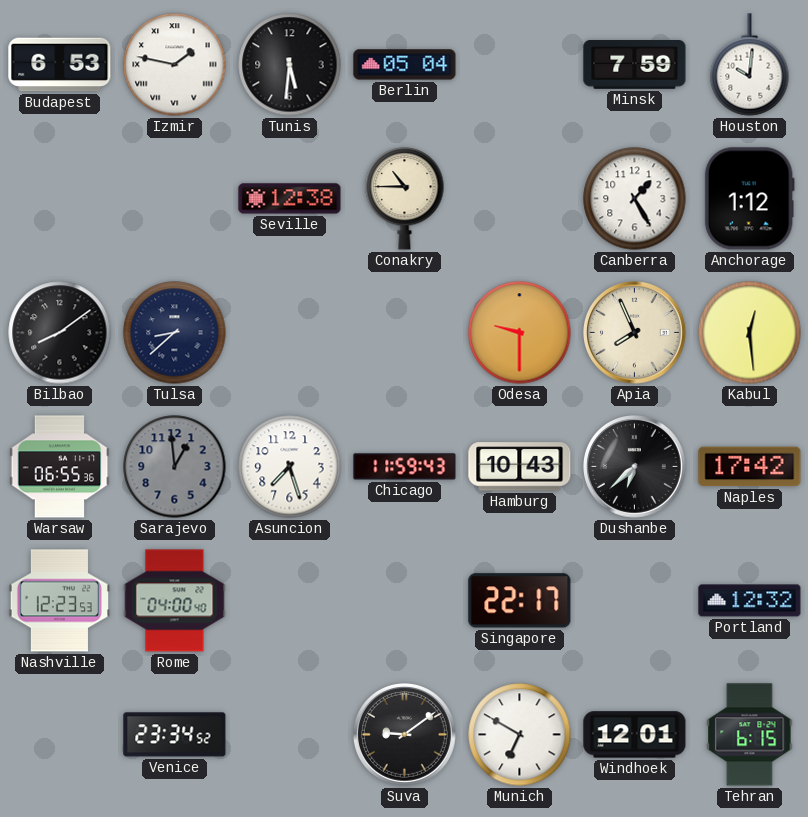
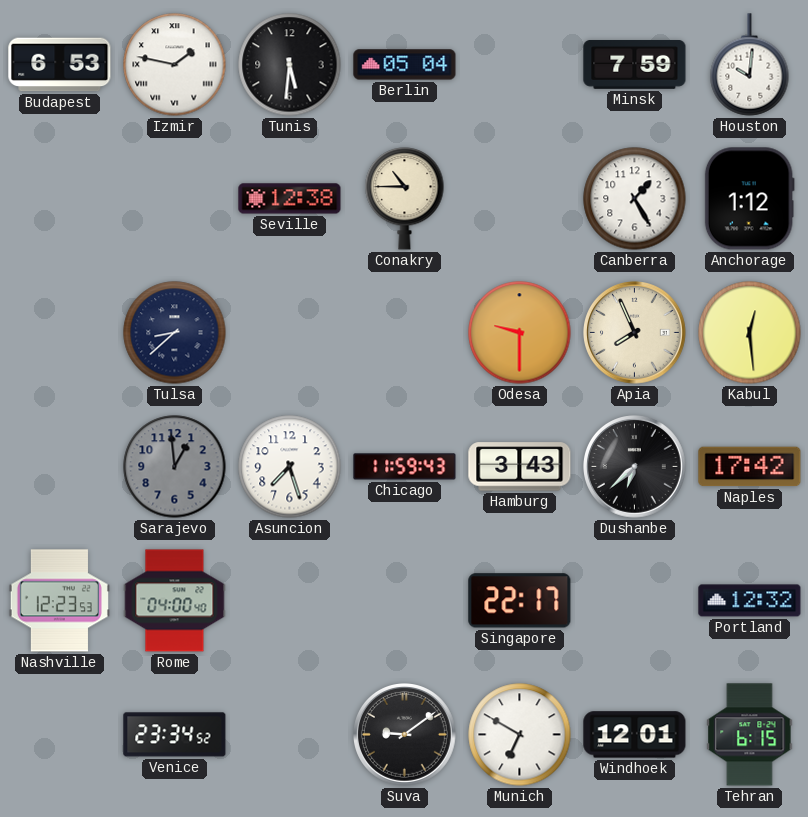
Bilbao: 8:09 -> none (60, 333)
Warsaw: 06:55 -> none (60, 467)
Hamburg: 10:43 -> 3:43 (520, 467)
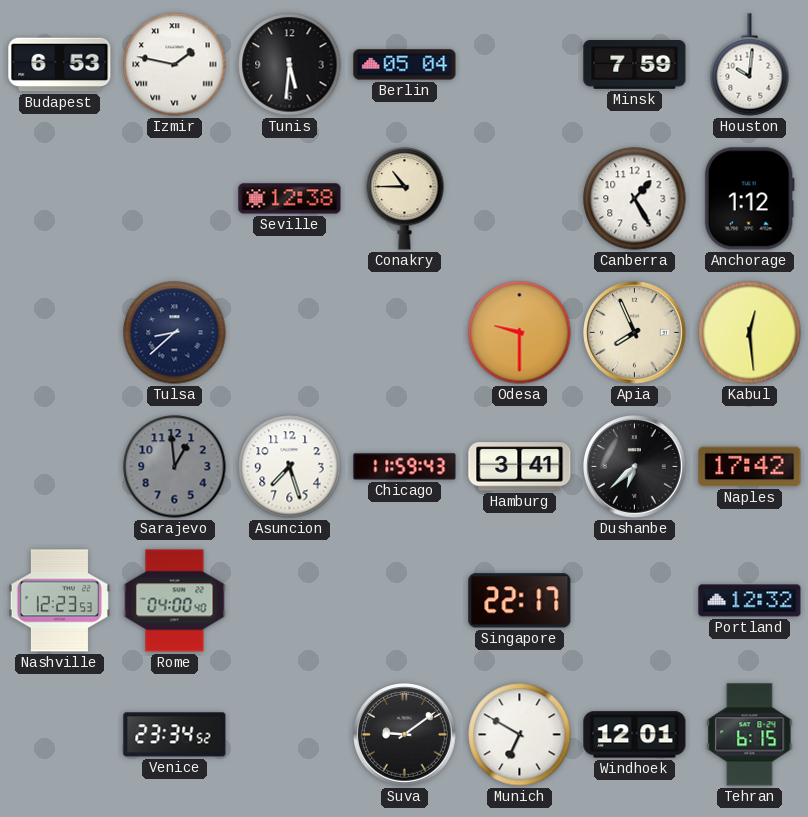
Hamburg: 3:43 -> 3:41 (520, 467)
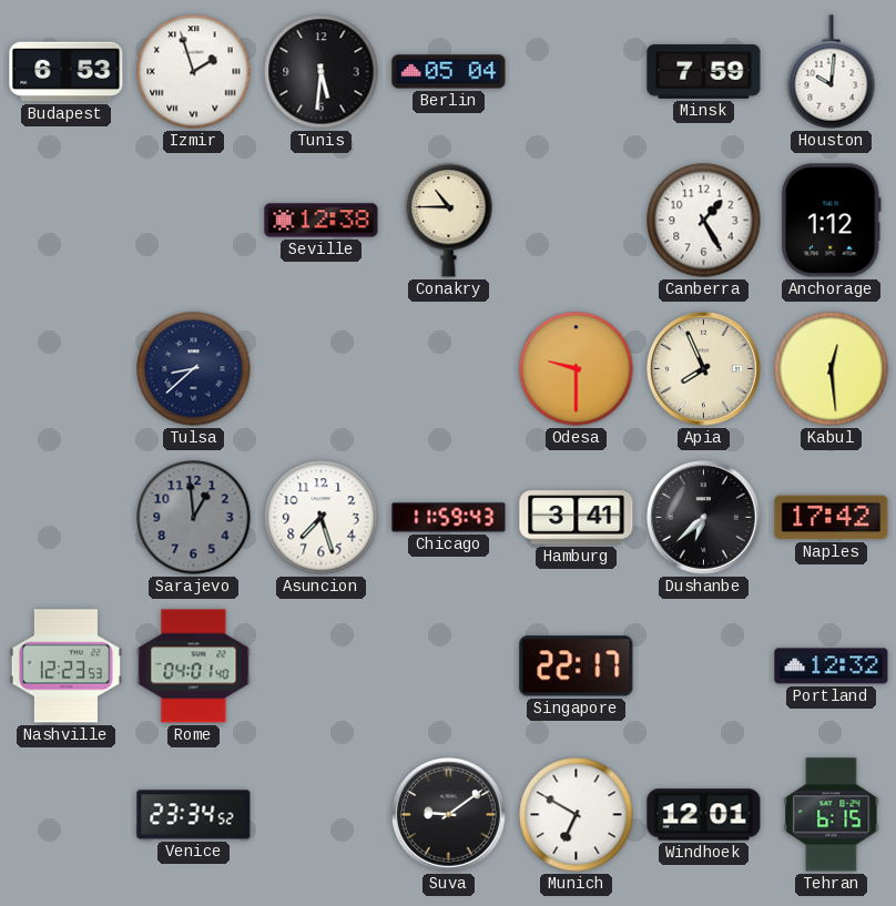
Izmir: 1:47 -> 1:57 (194, 72)
Rome: 04:00 -> 04:01 (194, 666)
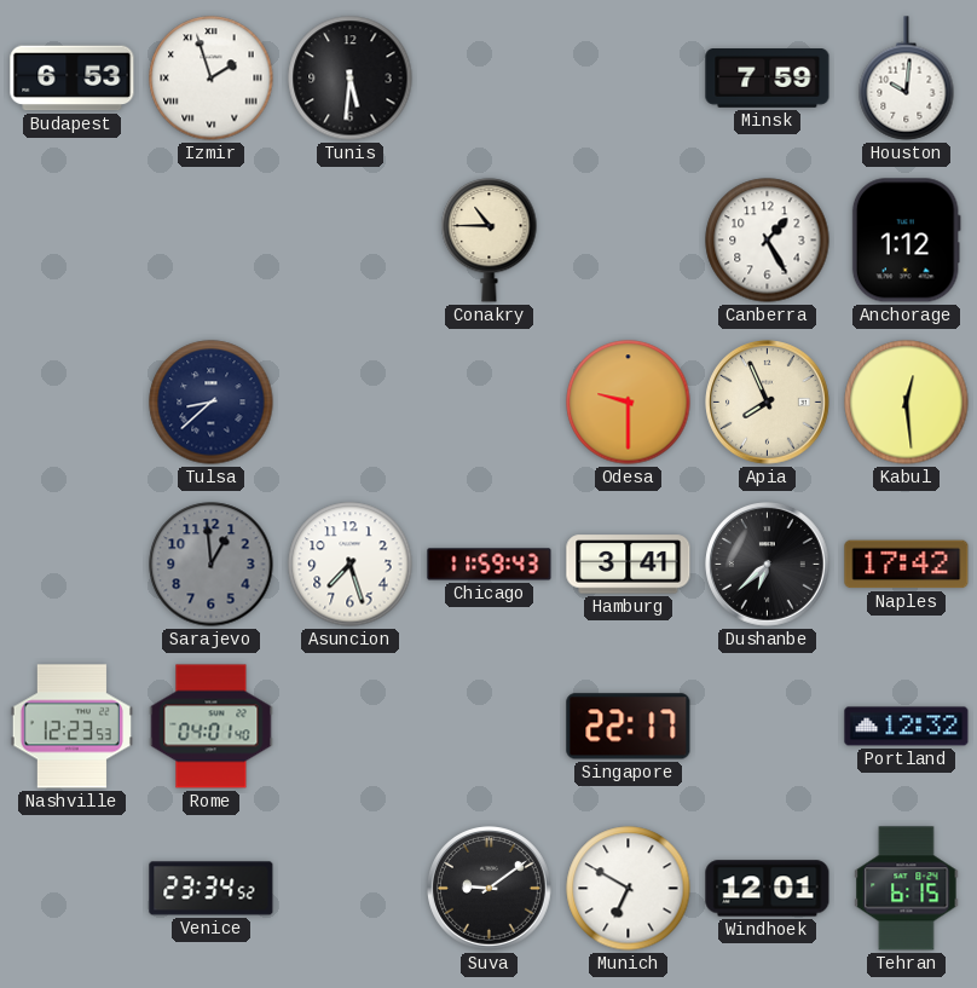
Berlin: 05:04 -> none (449, 72)
Seville: 12:38 -> none (322, 221)
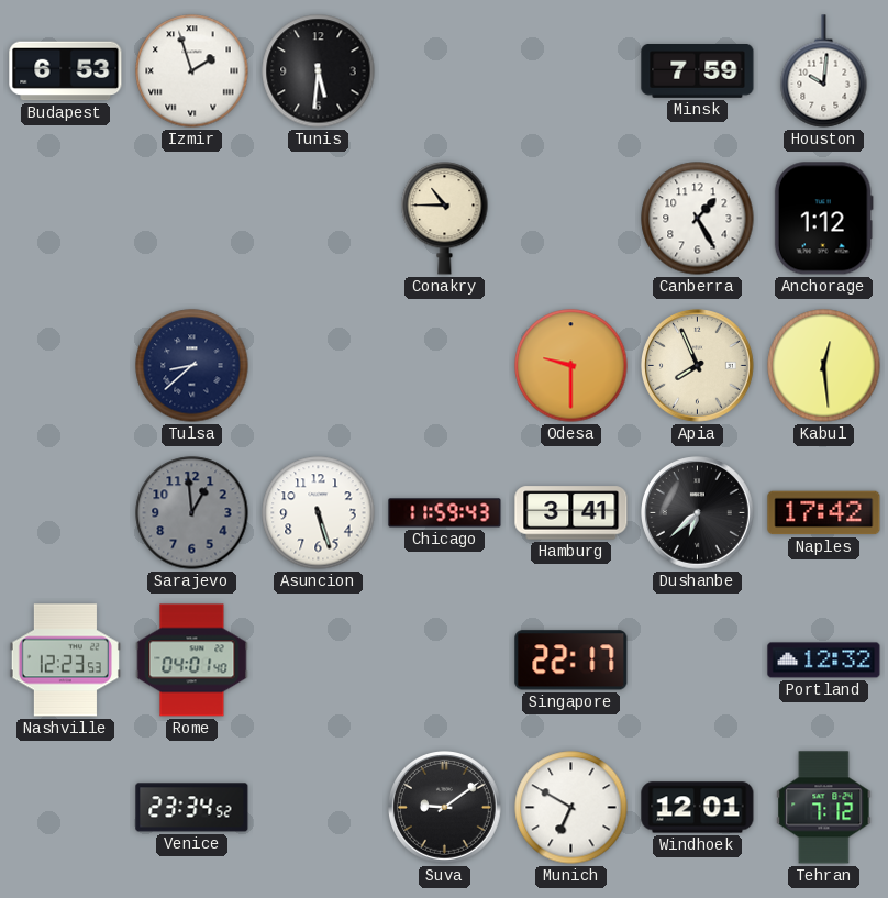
Asuncion: 7:27 -> 5:27 (319, 513)
Tehran: 6:15 -> 7:12 (824, 808)
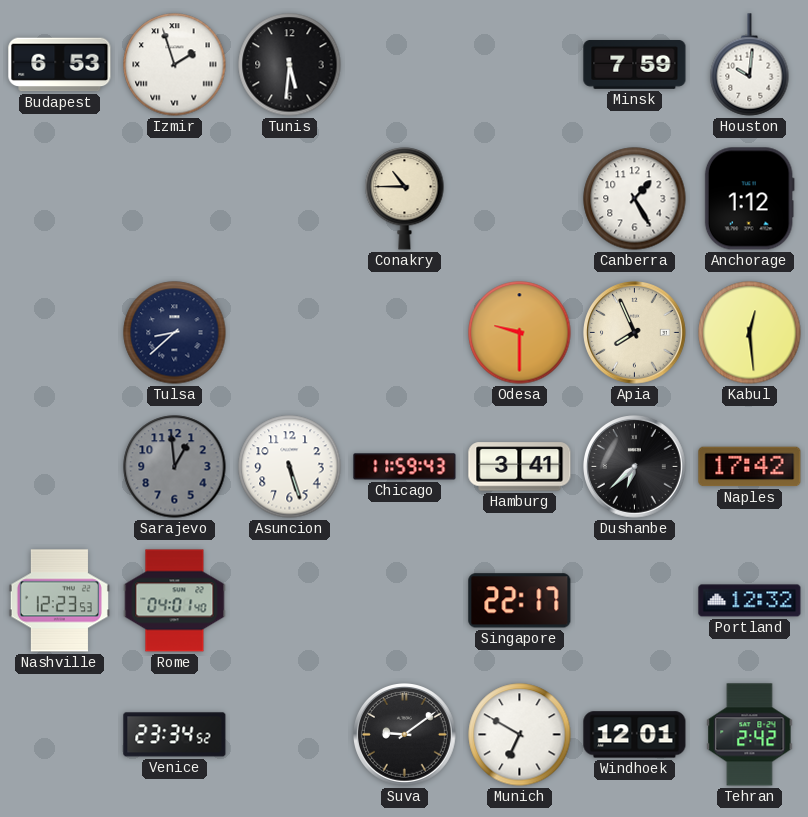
Tehran: 7:12 -> 2:42 (750, 735)
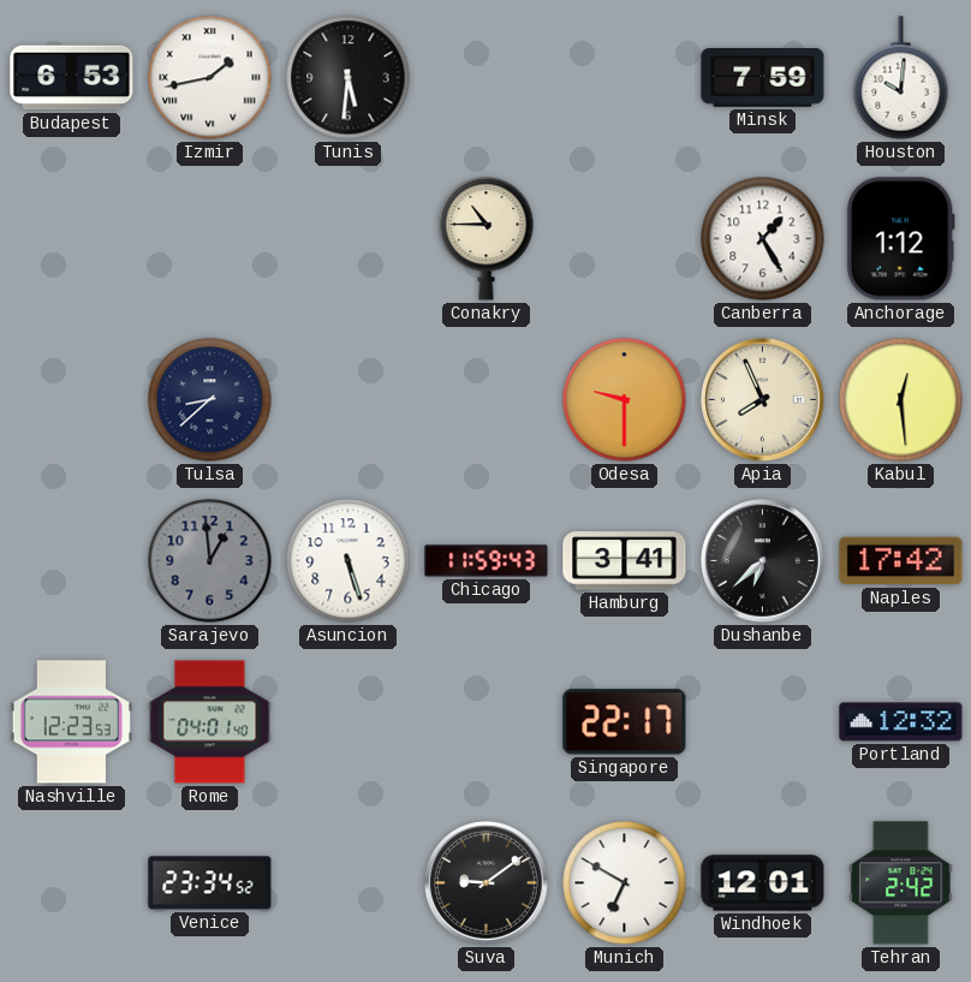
Izmir: 1:57 -> 1:43 (210, 78)
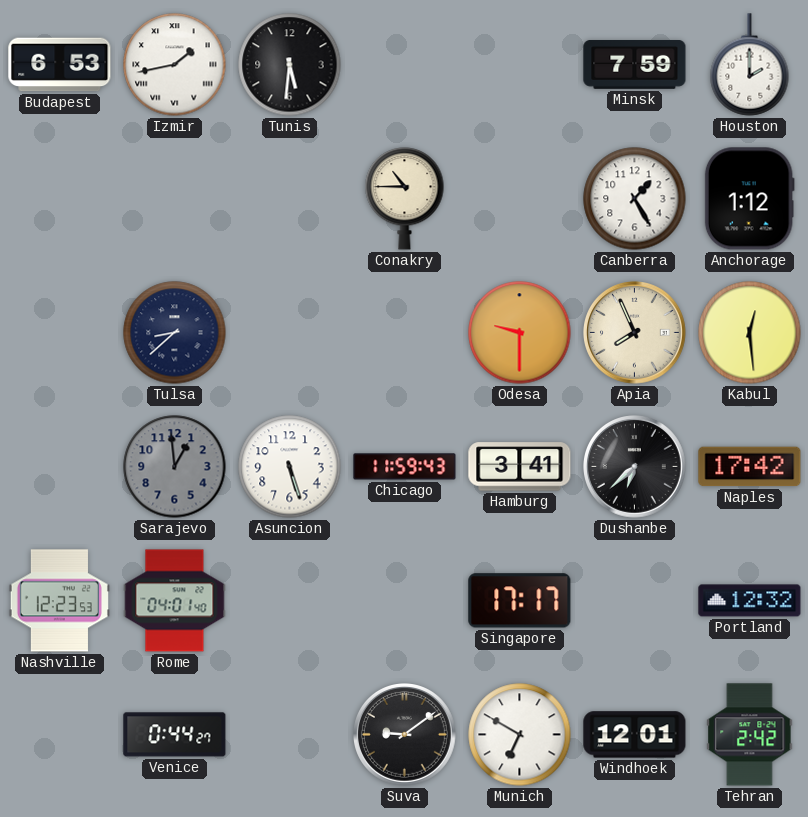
Houston: 10:01 -> 2:00 (750, 65)
Singapore: 22:17 -> 17:17 (520, 601)
Venice: 23:34 -> 0:44 (175, 735)
